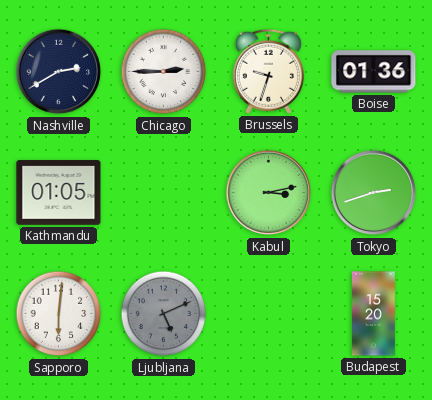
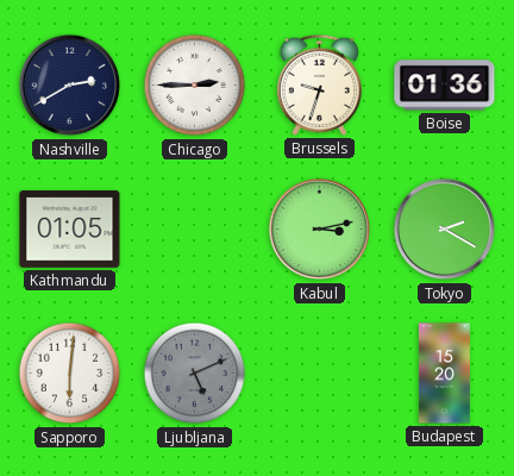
Tokyo: 2:42 -> 2:20 (445, 230)
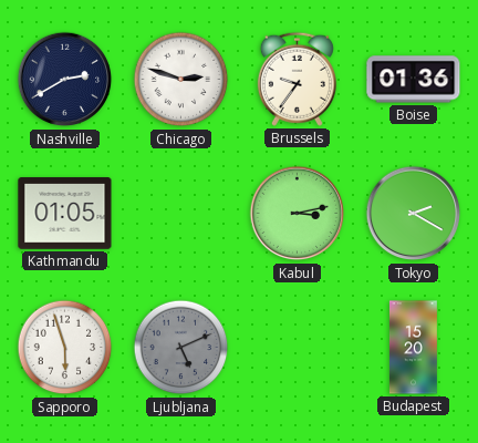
Chicago: 2:45 -> 2:48 (181, 80)
Brussels: 9:33 -> 9:36 (297, 79)
Sapporo: 6:01 -> 5:57 (65, 348)
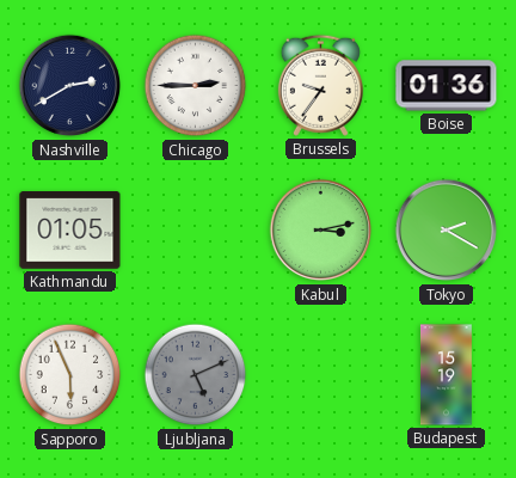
Chicago: 2:48 -> 2:45 (196, 86)
Sapporo: 5:57 -> 5:56 (70, 375)
Budapest: 15:20 -> 15:19 (446, 375)
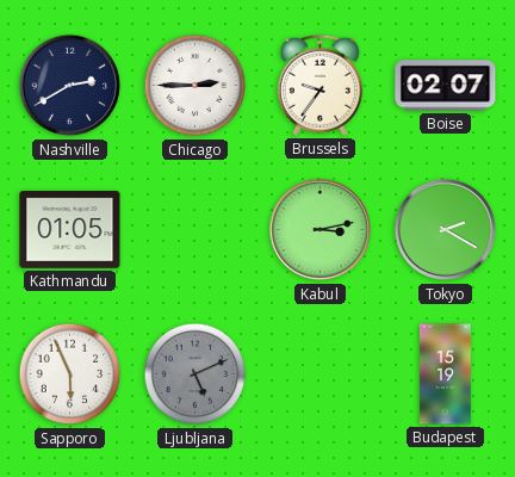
Boise: 01:36 -> 02:07 (446, 86)
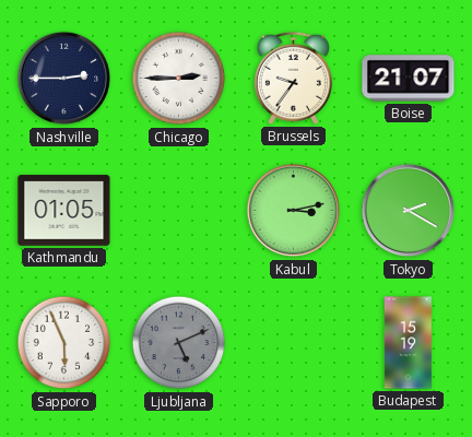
Nashville: 2:40 -> 2:45 (64, 79)
Boise: 02:07 -> 21:07 (409, 79)
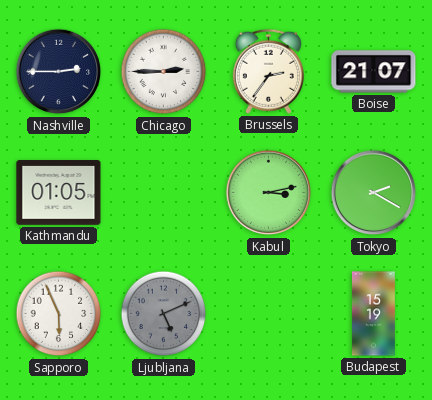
Brussels: 9:36 -> 2:36 (268, 71)
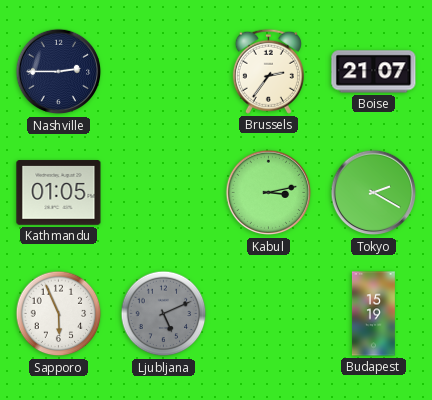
Chicago: 2:45 -> none (164, 72)
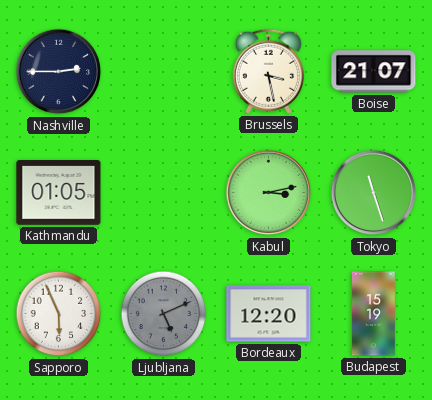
Brussels: 2:36 -> 3:28 (268, 71)
Tokyo: 2:20 -> 11:27 (374, 193)
Bordeaux: none -> 12:20 (269, 314)
